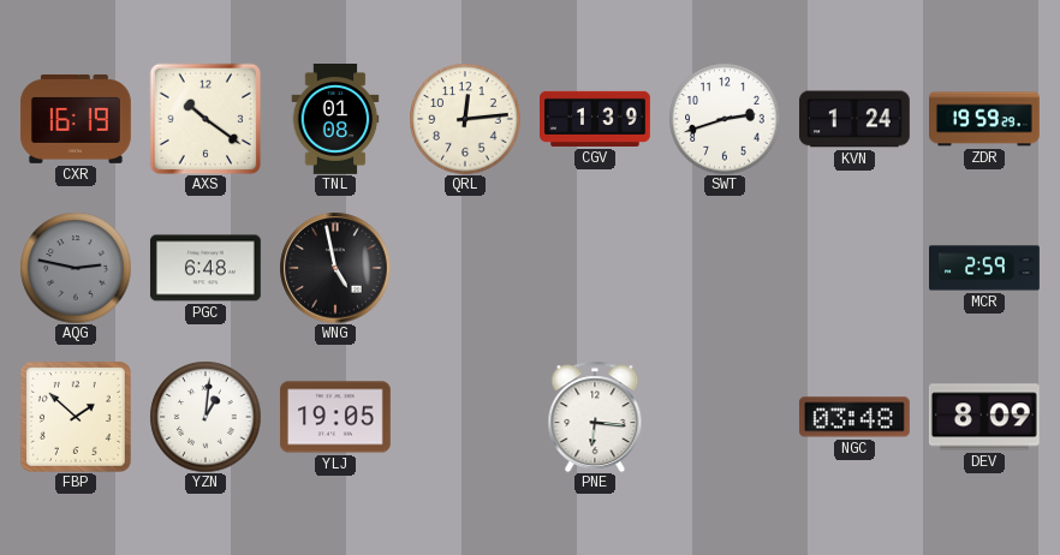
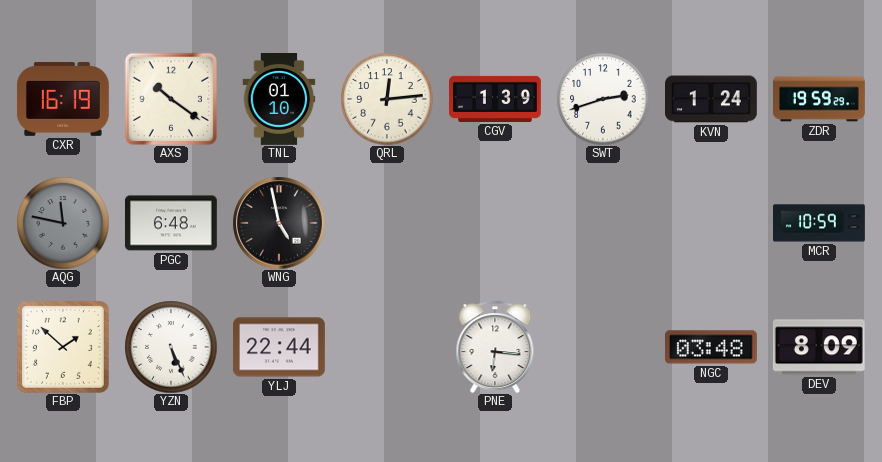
TNL: 01:08 -> 01:10 (279, 100)
AQG: 2:47 -> 11:47 (63, 223)
MCR: 2:59 -> 10:59 (820, 223)
YZN: 1:01 -> 5:26 (171, 347)
YLJ: 19:05 -> 22:44 (279, 347)
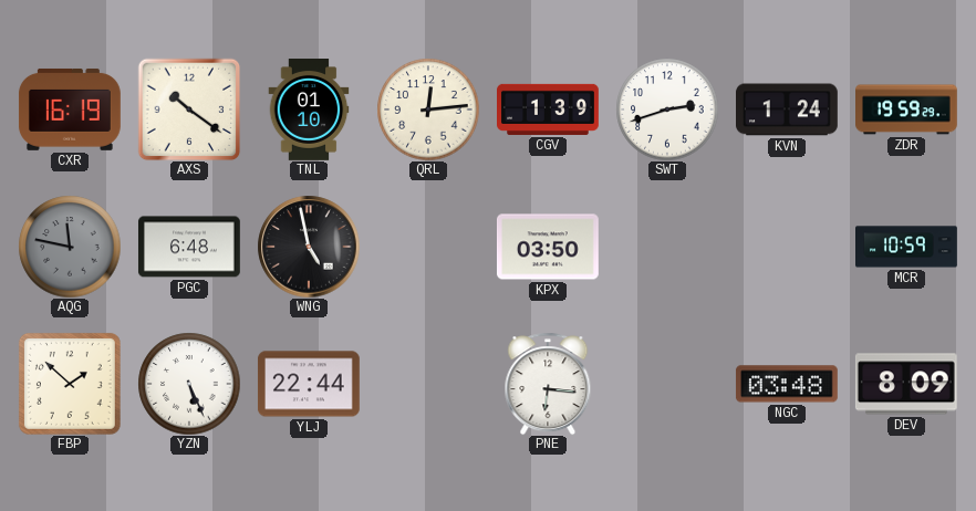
KPX: none -> 03:50 (548, 247)
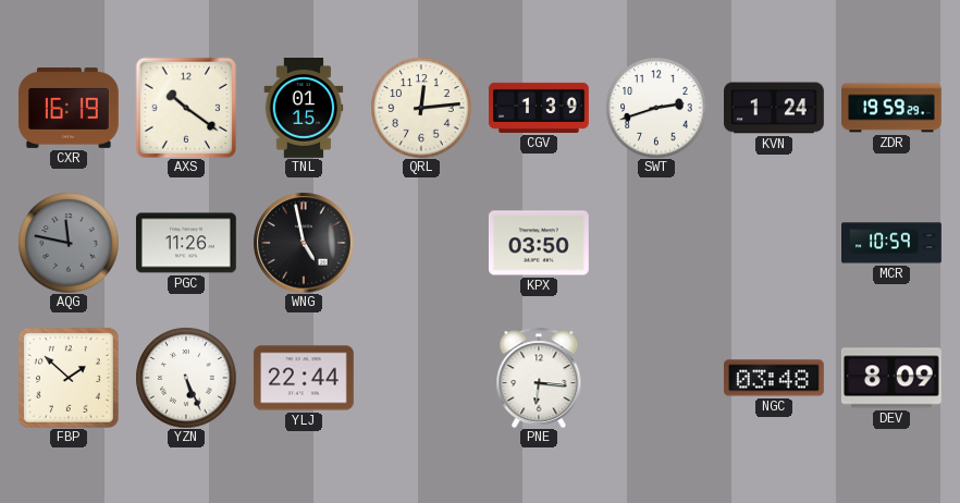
TNL: 01:10 -> 01:15 (304, 109)
PGC: 6:48 -> 11:26 (186, 243)
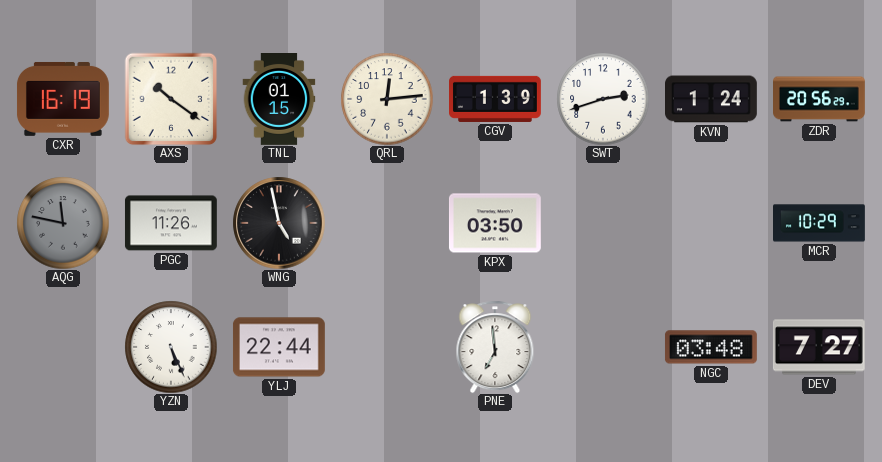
ZDR: 19:59 -> 20:56 (820, 99)
MCR: 10:59 -> 10:29 (820, 223)
FBP: 1:52 -> none (69, 378)
PNE: 6:16 -> 6:59 (495, 347)
DEV: 8:09 -> 7:27 (819, 347)
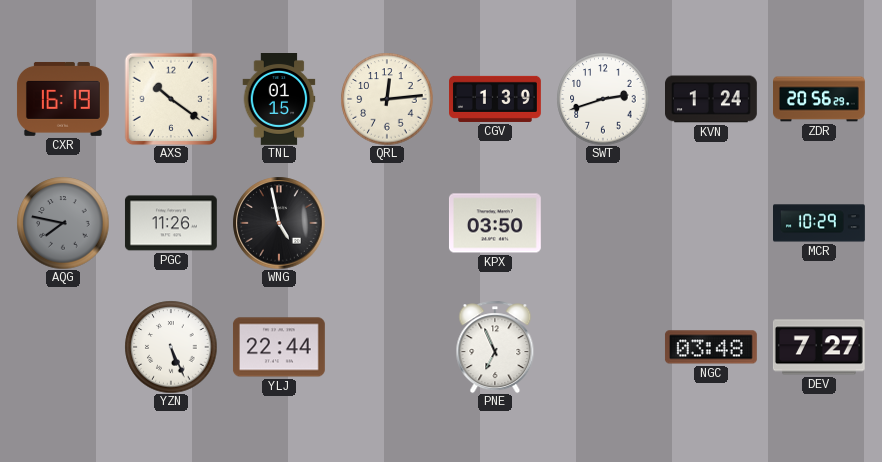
AQG: 11:47 -> 7:47 (63, 223)
PNE: 6:59 -> 6:56 (495, 347)
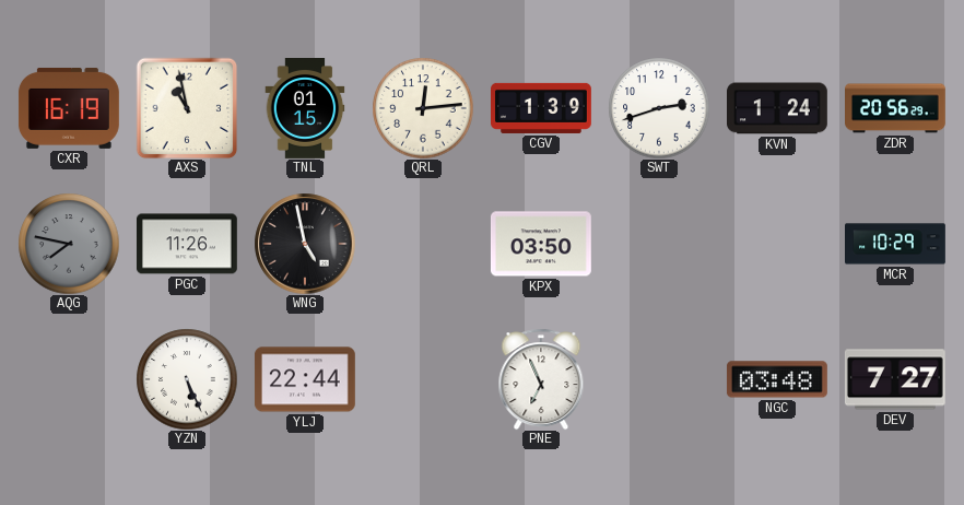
AXS: 10:21 -> 10:58 (187, 108)
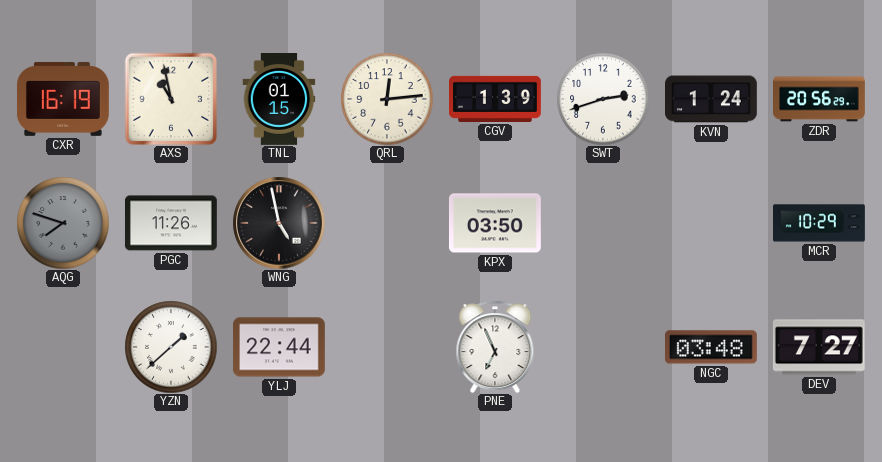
AQG: 7:47 -> 7:48 (63, 223)
YZN: 5:26 -> 1:38 (171, 347)
